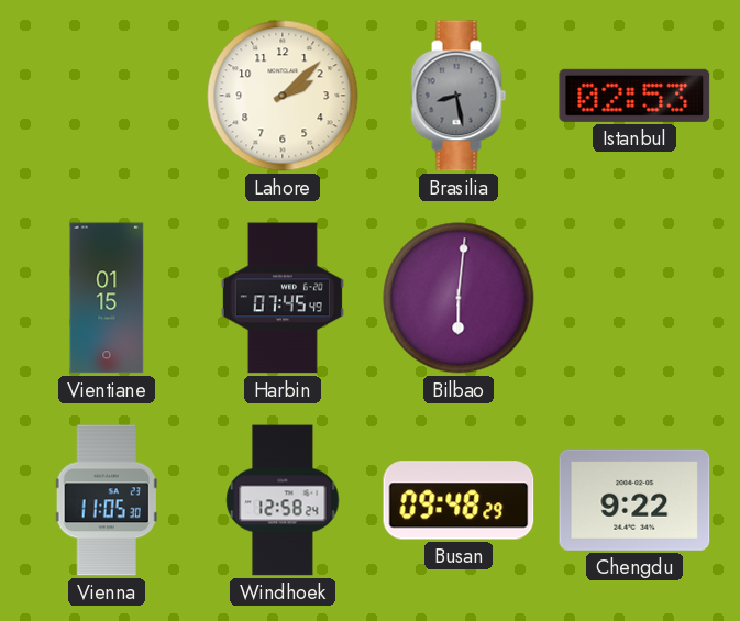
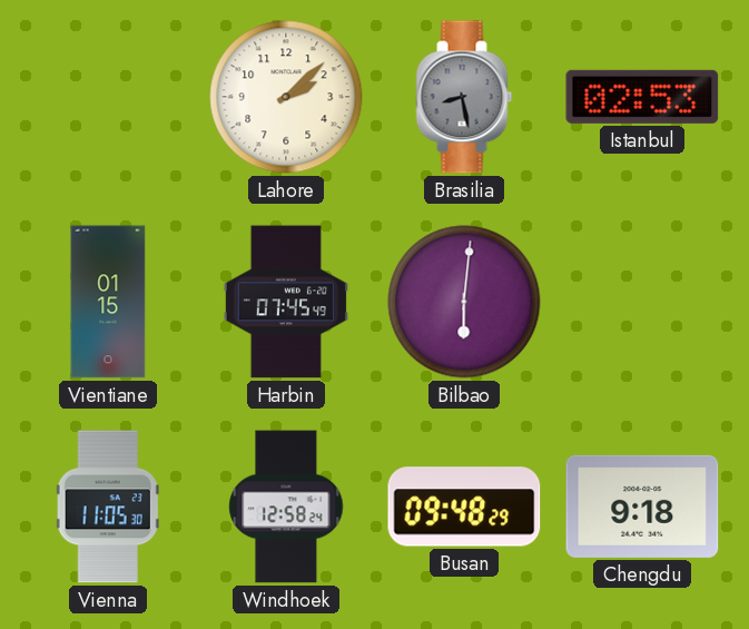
Chengdu: 9:22 -> 9:18 (642, 507)
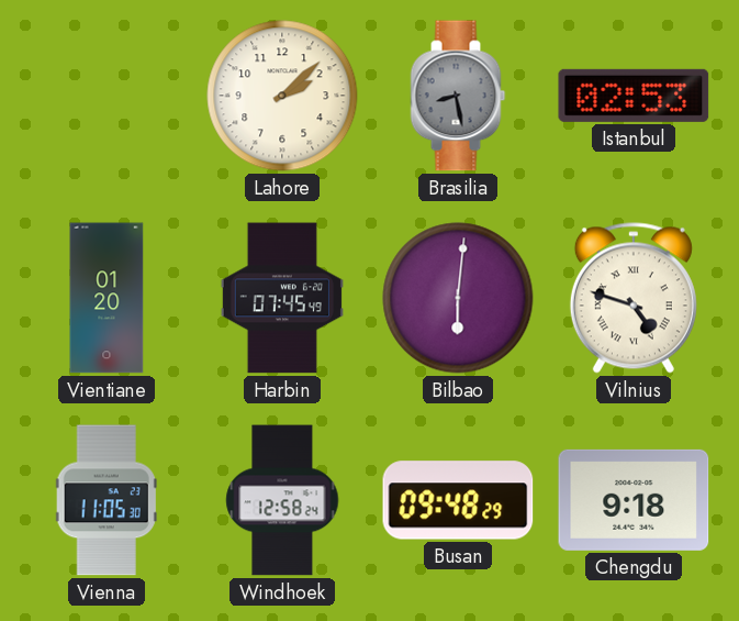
Vientiane: 01:15 -> 01:20 (107, 298)
Vilnius: none -> 4:48 (634, 298)
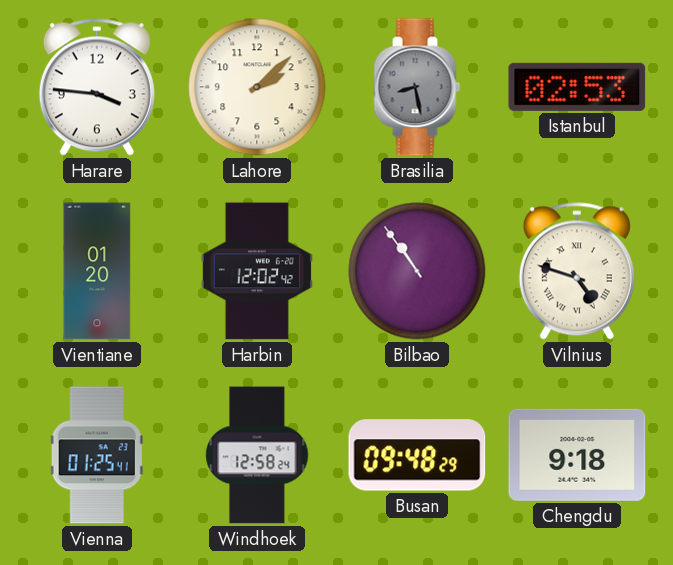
Harare: none -> 3:46 (97, 87)
Harbin: 07:45 -> 12:02 (257, 271)
Bilbao: 6:01 -> 10:54 (417, 271)
Vienna: 11:05 -> 01:25 (97, 455)
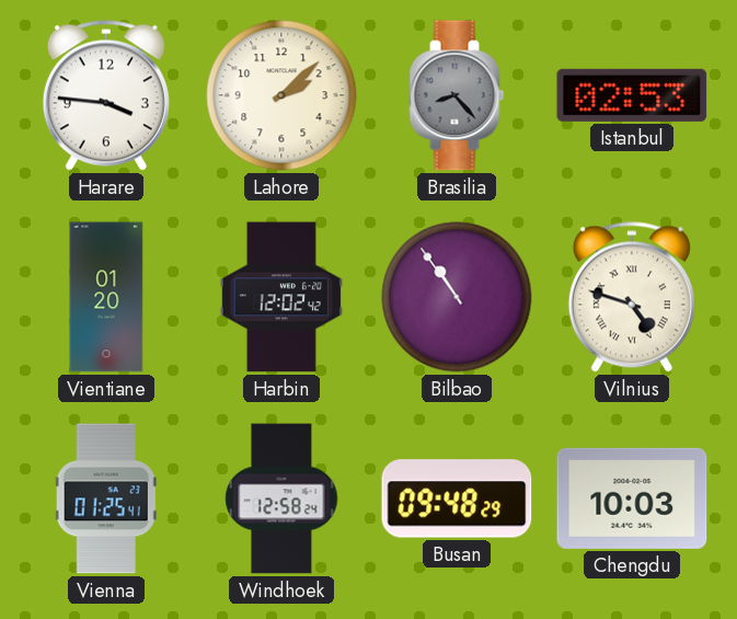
Brasilia: 8:28 -> 8:23 (457, 95)
Chengdu: 9:18 -> 10:03 (632, 498)
